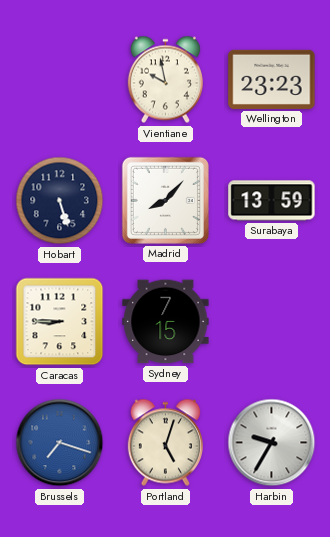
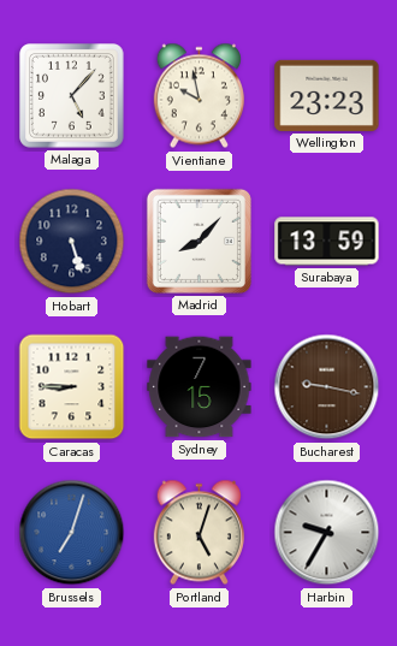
Malaga: none -> 5:07 (72, 96)
Bucharest: none -> 9:17 (327, 387)
Brussels: 7:18 -> 7:03 (72, 533)
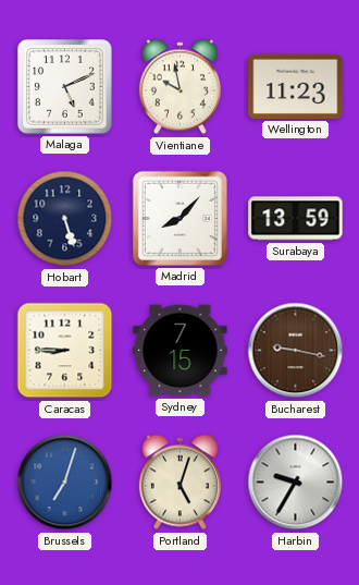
Malaga: 5:07 -> 5:11 (65, 87)
Wellington: 23:23 -> 11:23 (296, 86)
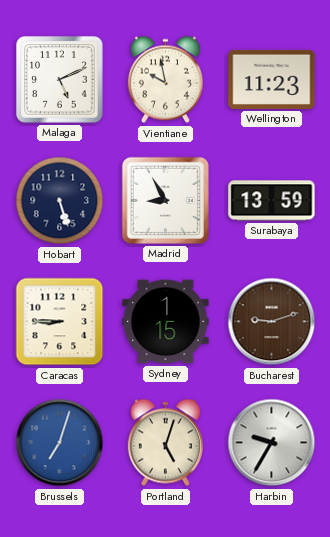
Madrid: 8:07 -> 8:55 (165, 200)
Sydney: 7:15 -> 1:15 (166, 322)
Bucharest: 9:17 -> 9:12 (272, 322)
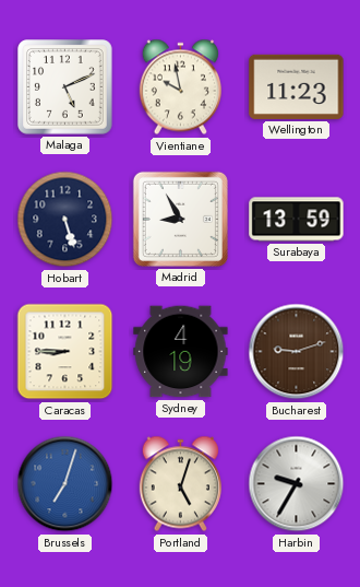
Sydney: 1:15 -> 4:19 (181, 352)
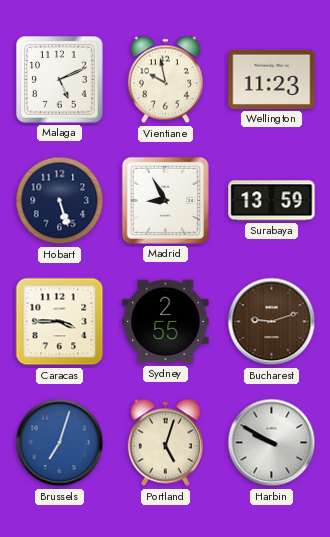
Caracas: 8:45 -> 3:45 (60, 322)
Sydney: 4:19 -> 2:55 (166, 322)
Harbin: 9:35 -> 9:50 (272, 443)
